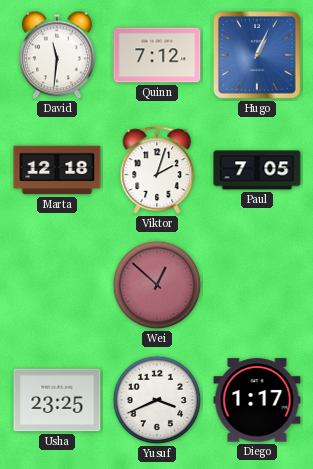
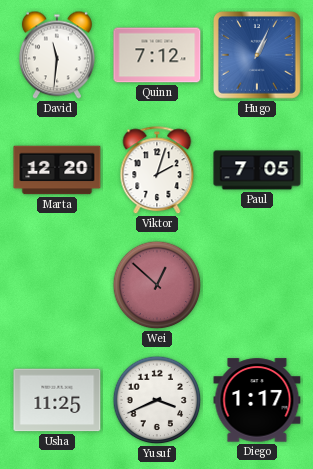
Marta: 12:18 -> 12:20 (57, 170)
Usha: 23:25 -> 11:25 (57, 400)
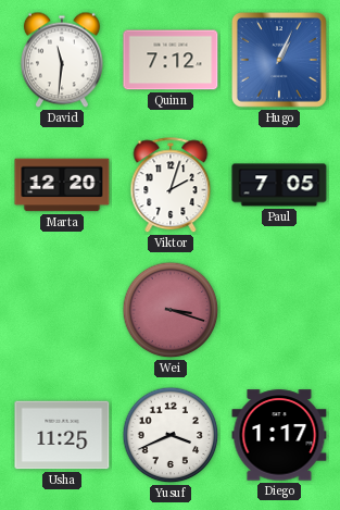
Wei: 12:52 -> 3:18 (171, 310)
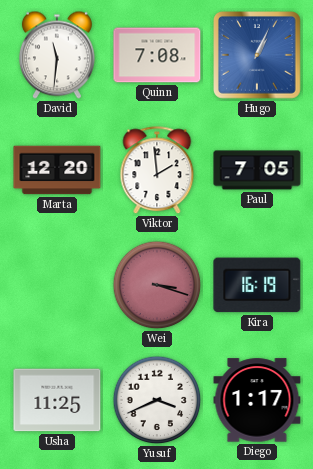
Quinn: 7:12 -> 7:08 (157, 55)
Viktor: 2:03 -> 1:59 (157, 171)
Kira: none -> 16:19 (257, 285)
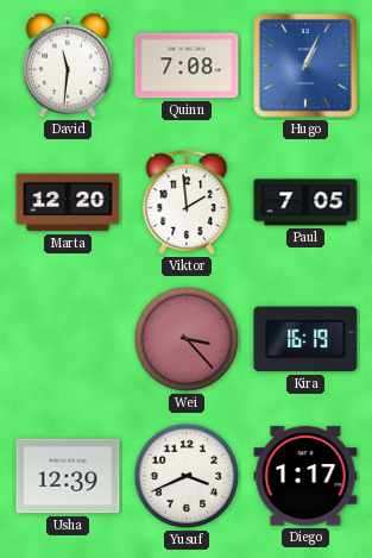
Wei: 3:18 -> 3:23 (187, 339)
Usha: 11:25 -> 12:39 (68, 476)
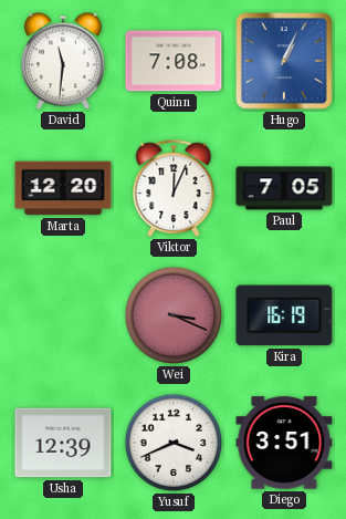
Viktor: 1:59 -> 12:04 (174, 189)
Wei: 3:23 -> 3:19 (174, 315)
Diego: 1:17 -> 3:51 (284, 443)
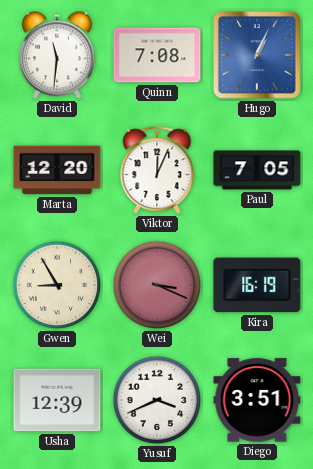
Gwen: none -> 8:55 (57, 285)
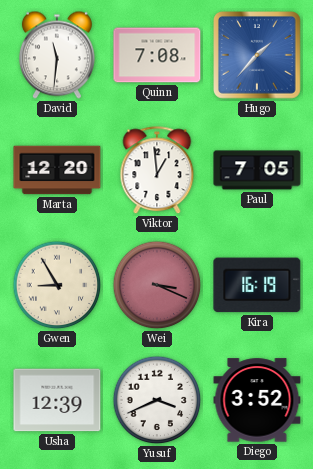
Hugo: 1:04 -> 1:37 (258, 56)
Viktor: 12:04 -> 12:59 (157, 171)
Diego: 3:51 -> 3:52 (257, 400)
